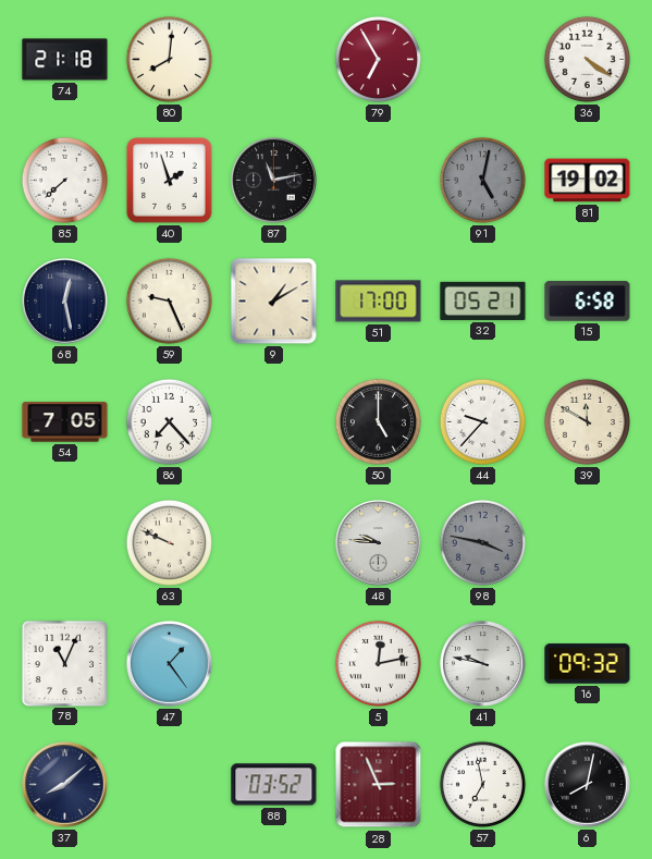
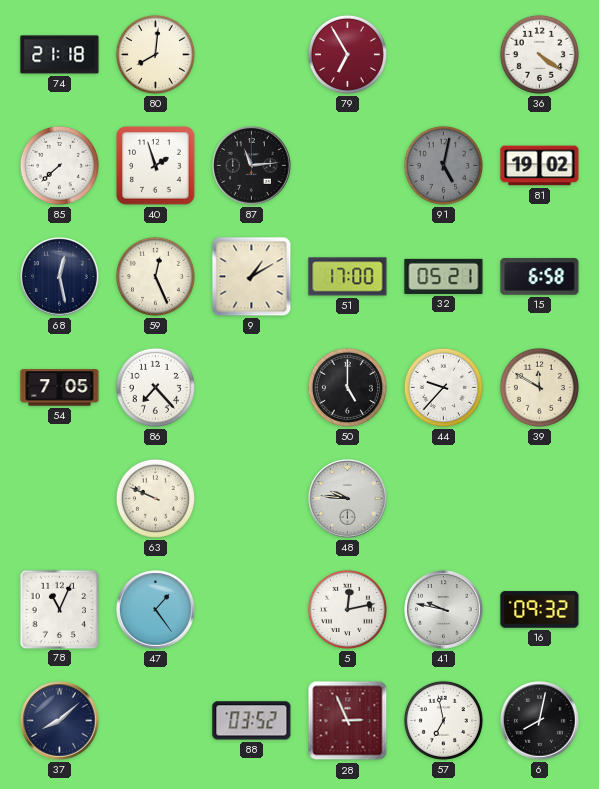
87: 11:13 -> 11:14 (252, 166)
59: 9:26 -> 12:26 (155, 276)
98: 3:47 -> none (482, 542)
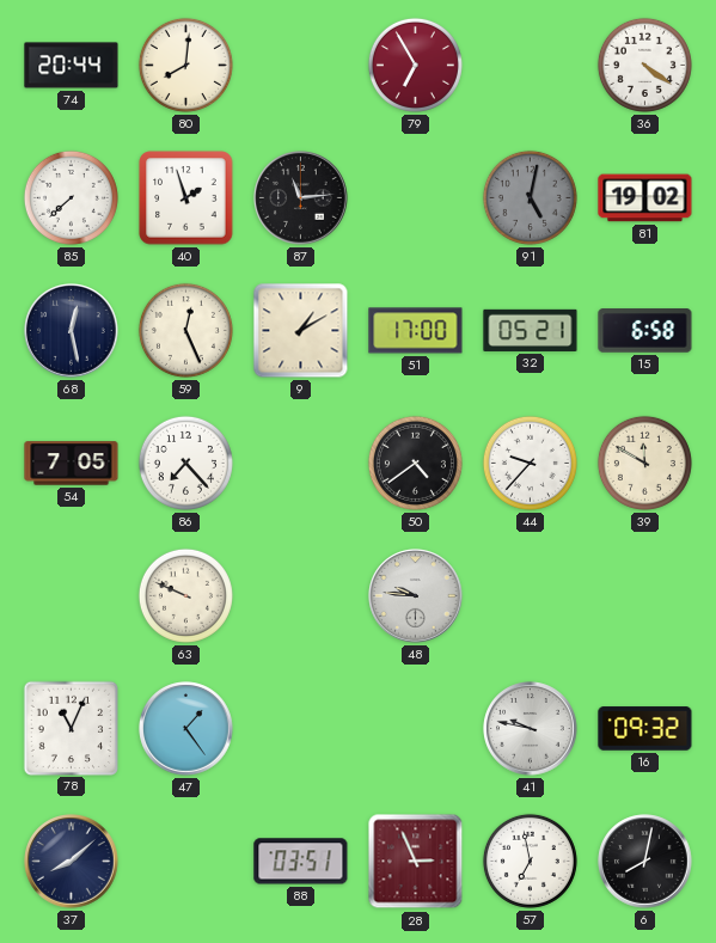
74: 21:18 -> 20:44 (72, 66)
50: 5:00 -> 4:39 (415, 463)
5: 12:13 -> none (347, 609)
88: 03:52 -> 03:51 (301, 862)
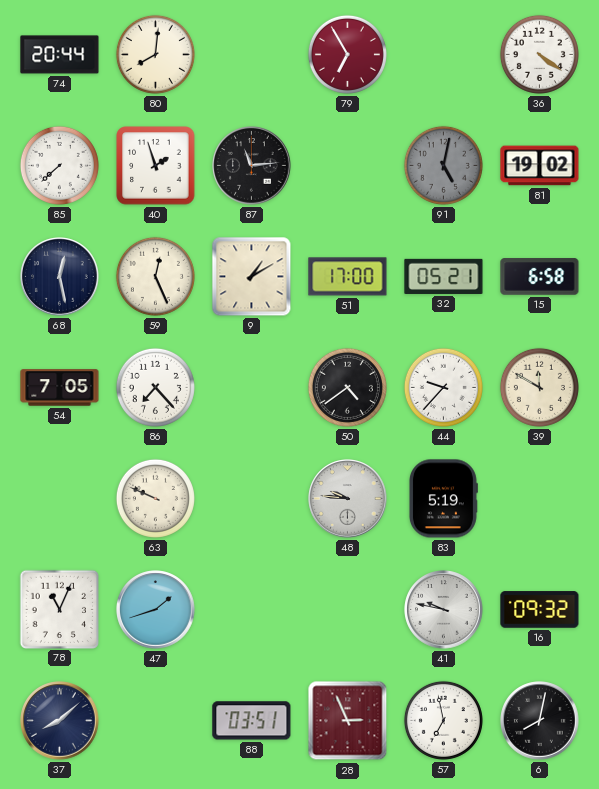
83: none -> 5:19 (443, 499)
47: 1:24 -> 1:42 (156, 610)
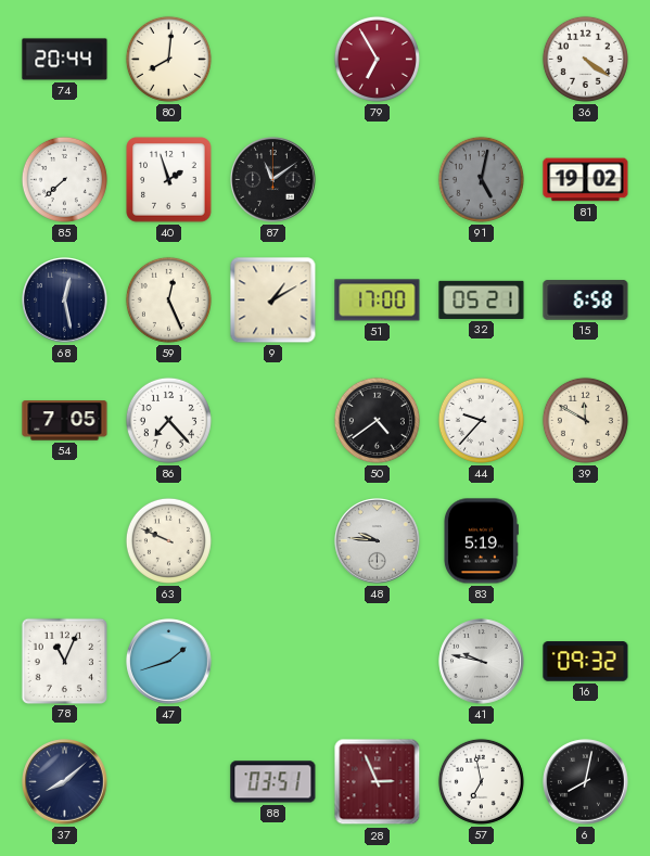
87: 11:14 -> 11:09 (273, 180)
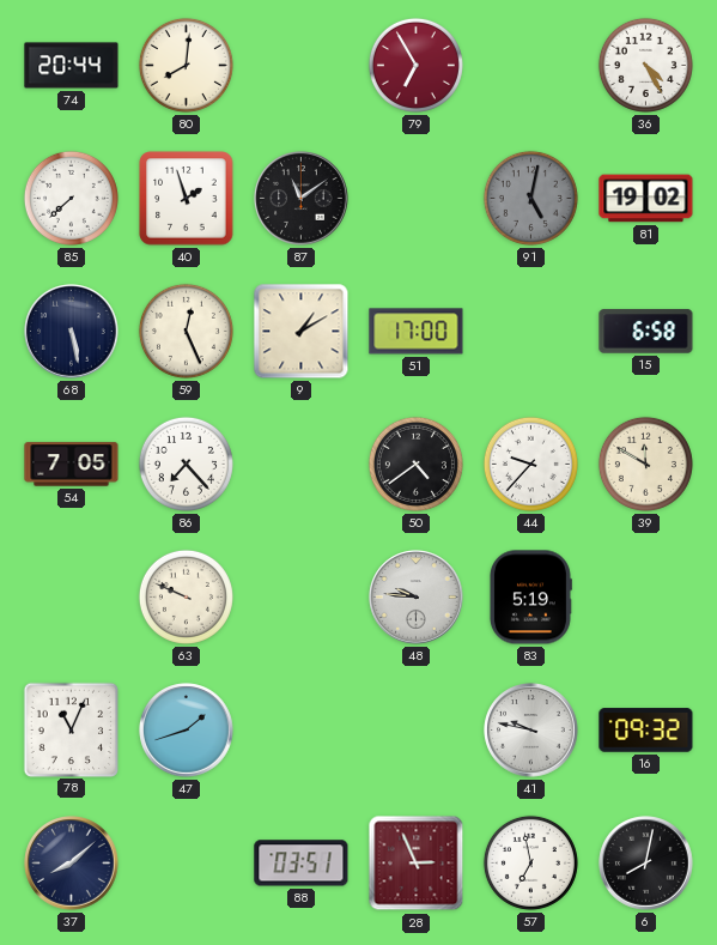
36: 4:21 -> 4:25 (645, 65)
68: 12:28 -> 5:28 (72, 332)
32: 05:21 -> none (482, 299)
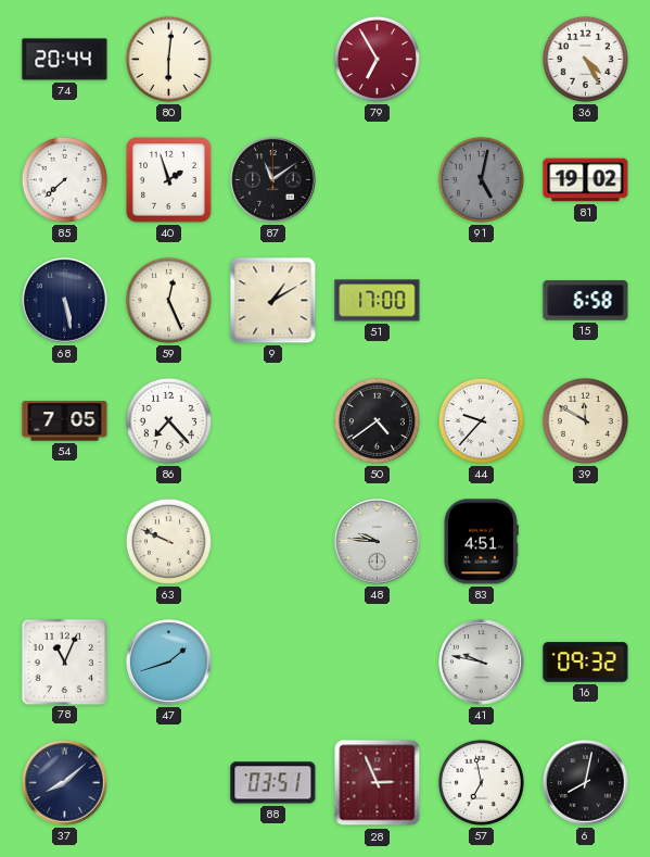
80: 8:01 -> 6:01 (168, 59)
83: 5:19 -> 4:51 (481, 542)
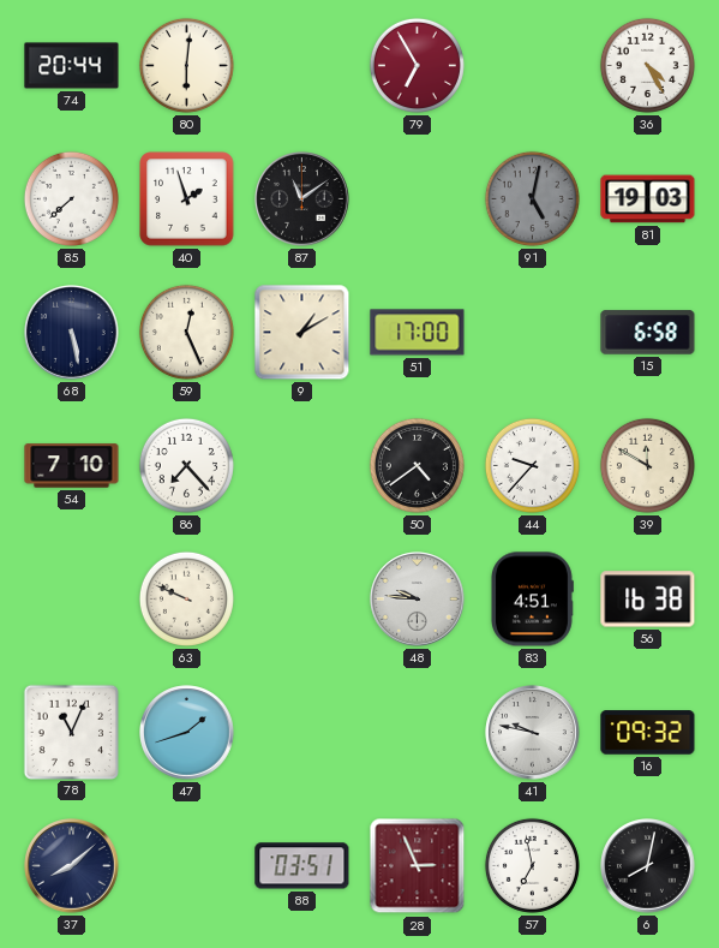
81: 19:02 -> 19:03 (648, 199)
54: 7:05 -> 7:10 (72, 466)
56: none -> 16:38 (648, 600)
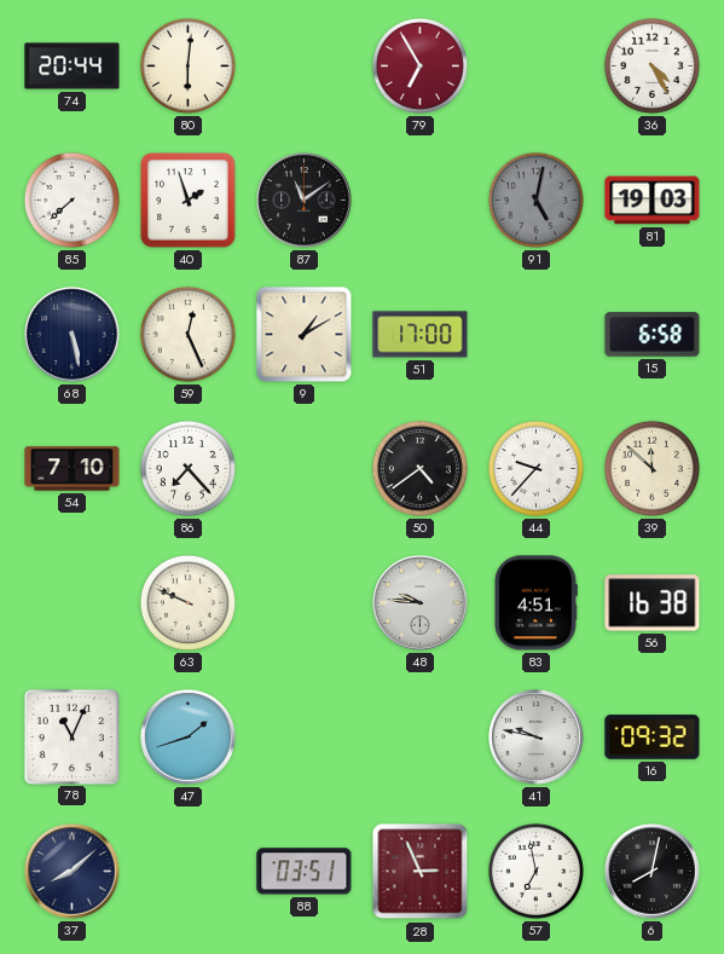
39: 11:50 -> 11:52 (651, 468)
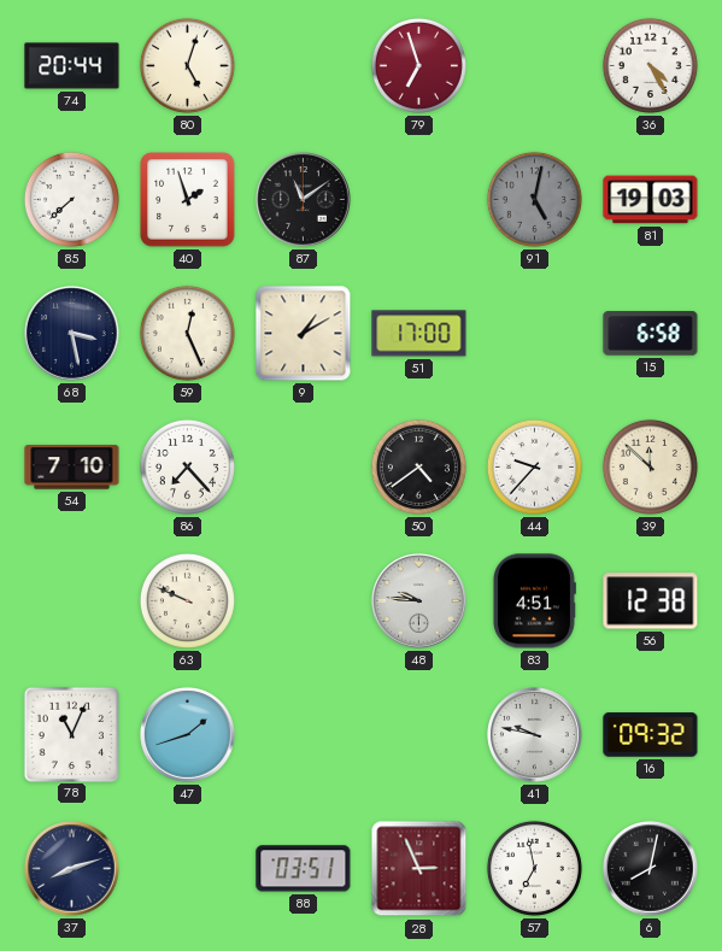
80: 6:01 -> 5:03 (187, 65)
79: 6:55 -> 6:57 (418, 65)
68: 5:28 -> 3:28 (72, 334)
56: 16:38 -> 12:38 (651, 601)
37: 8:08 -> 8:12 (72, 869)
